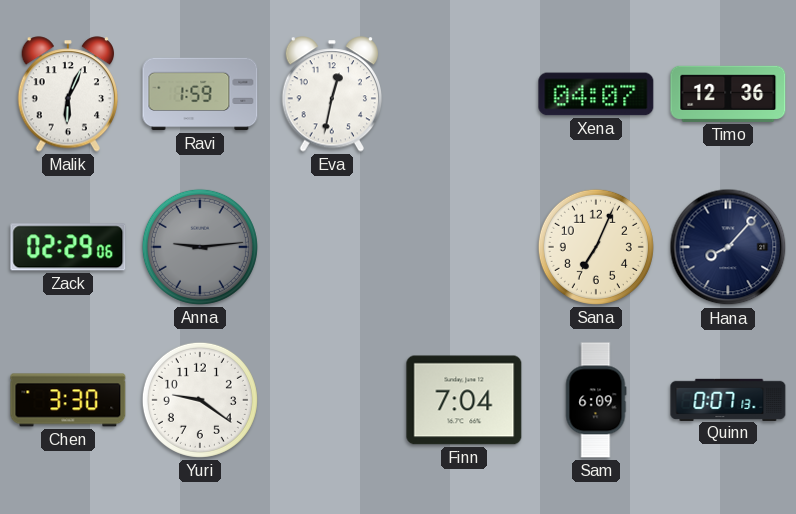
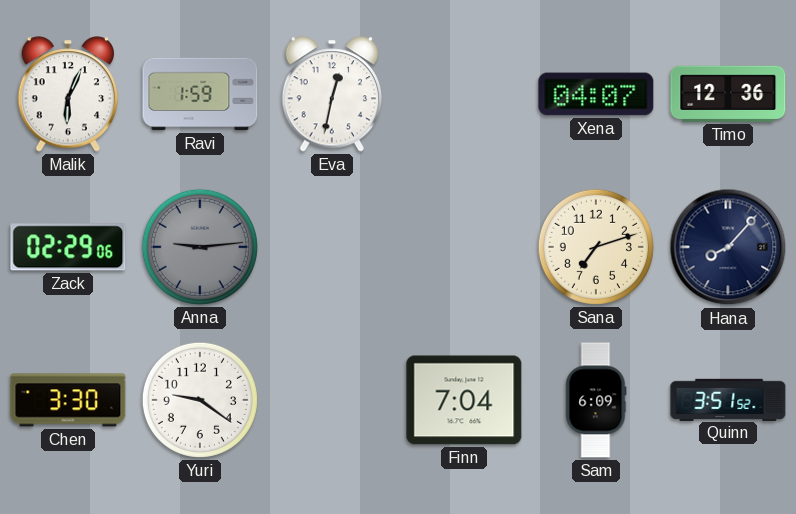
Sana: 7:04 -> 7:12 (596, 247)
Quinn: 0:07 -> 3:51 (728, 399)
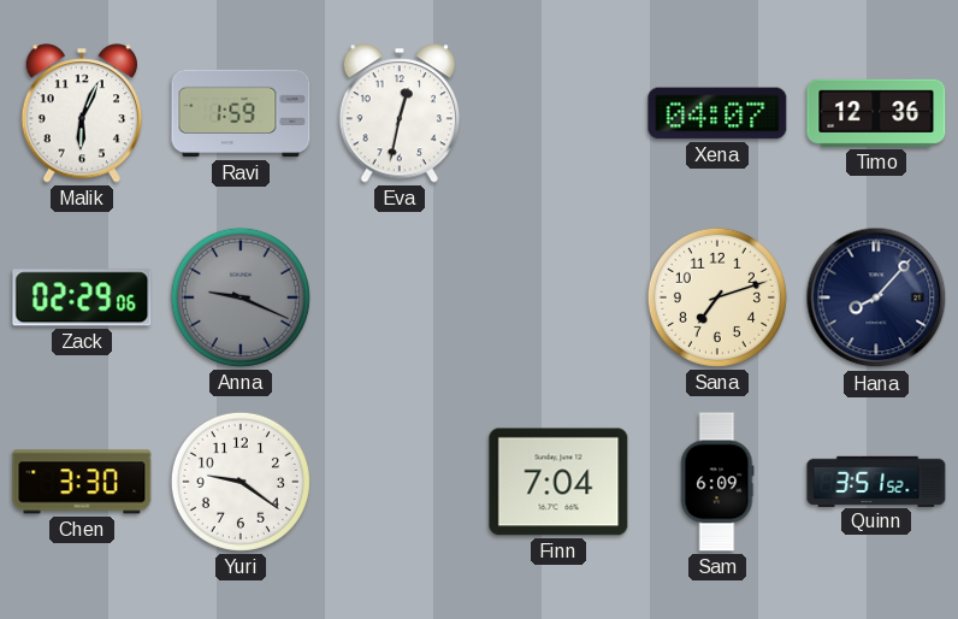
Anna: 9:14 -> 9:19 (241, 297)
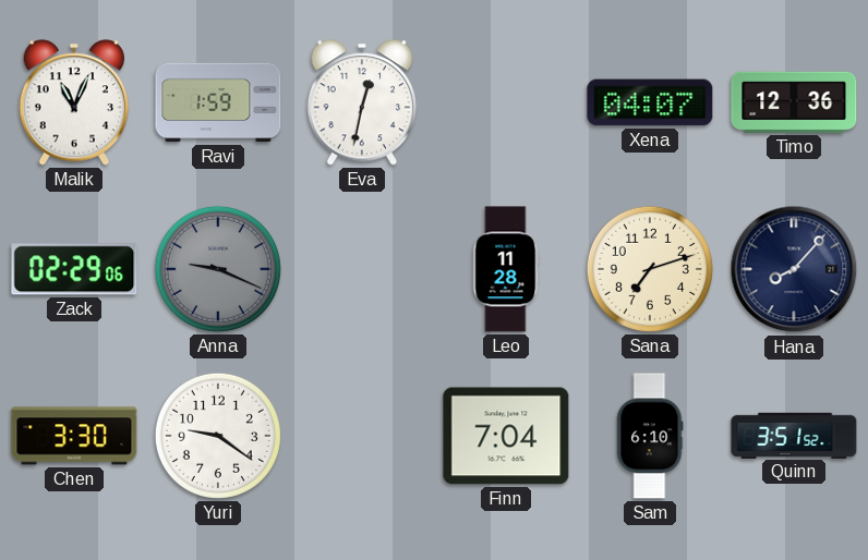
Malik: 6:04 -> 11:04 (73, 102)
Leo: none -> 11:28 (506, 269)
Sam: 6:09 -> 6:10 (650, 436)
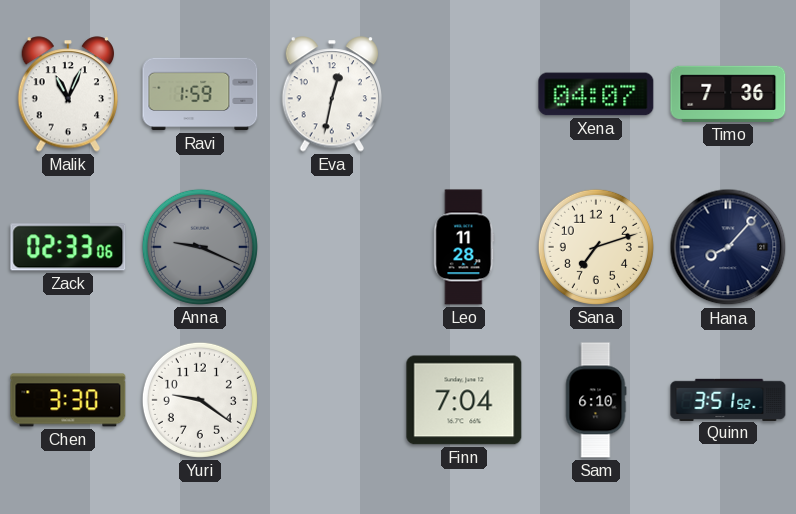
Timo: 12:36 -> 7:36 (728, 94)
Zack: 02:29 -> 02:33 (68, 247)
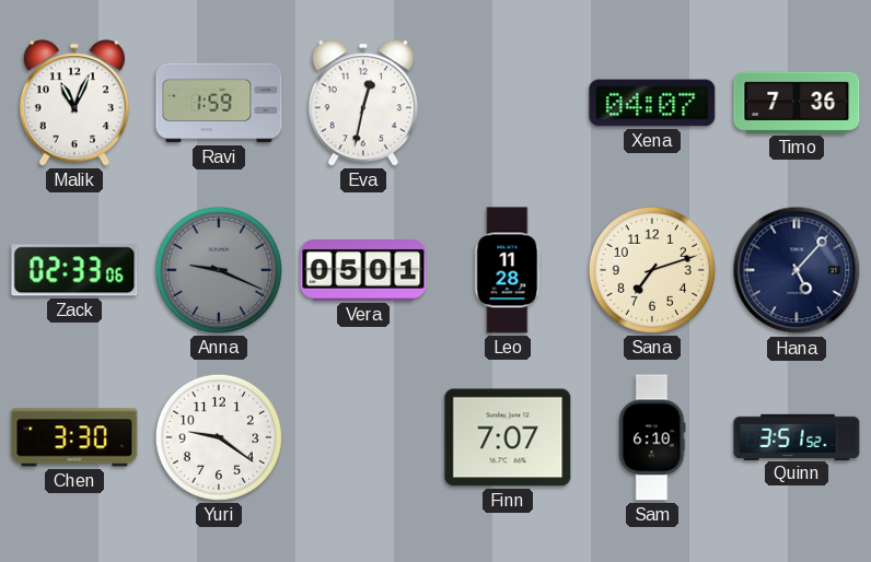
Vera: none -> 05:01 (363, 270)
Hana: 8:07 -> 5:07 (797, 270)
Finn: 7:04 -> 7:07 (508, 437)
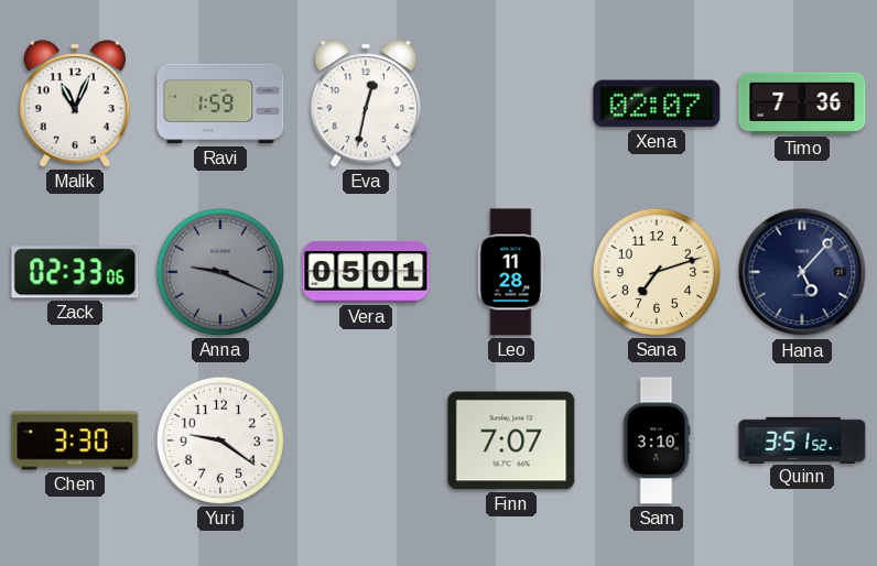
Xena: 04:07 -> 02:07 (657, 104)
Sam: 6:10 -> 3:10 (657, 440)
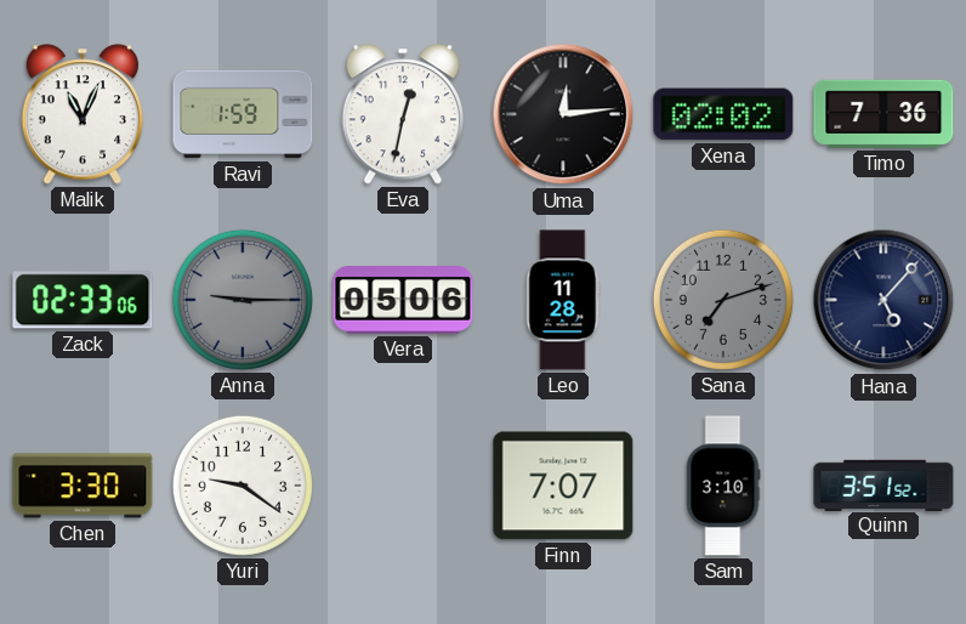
Uma: none -> 12:14 (563, 114)
Xena: 02:07 -> 02:02 (723, 114)
Anna: 9:19 -> 9:15 (243, 300)
Vera: 05:01 -> 05:06 (403, 300)
Sana dial: cream -> grey (723, 300)
